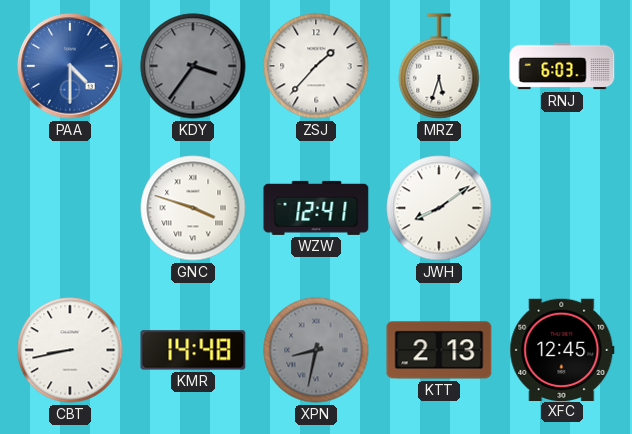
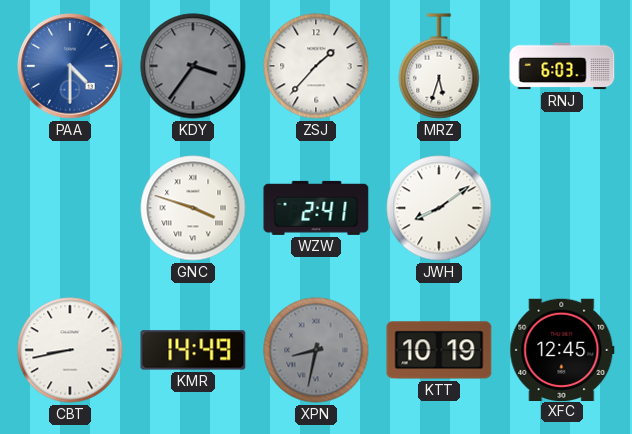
WZW: 12:41 -> 2:41 (316, 208)
KMR: 14:48 -> 14:49 (193, 350)
KTT: 2:13 -> 10:19 (439, 350)
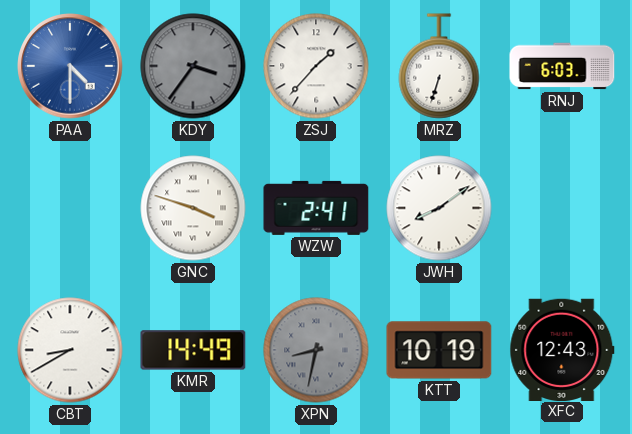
MRZ: 5:33 -> 6:33 (439, 66)
CBT: 8:43 -> 8:40 (70, 350)
XFC: 12:45 -> 12:43 (562, 349)
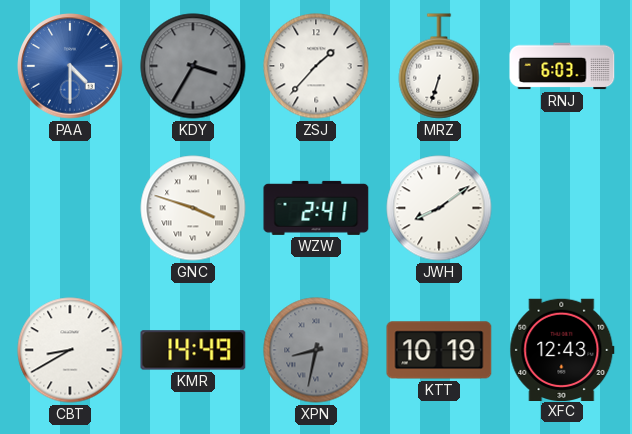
KDY: 3:36 -> 3:35 (193, 66)
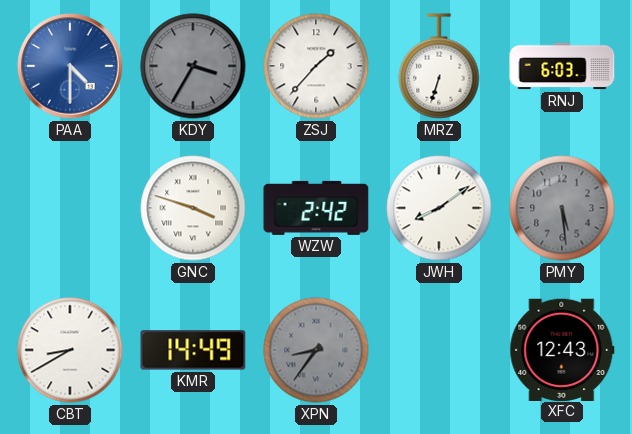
WZW: 2:41 -> 2:42 (316, 208)
PMY: none -> 5:29 (562, 208)
XPN: 8:32 -> 8:36 (316, 350)
KTT: 10:19 -> none (439, 350)
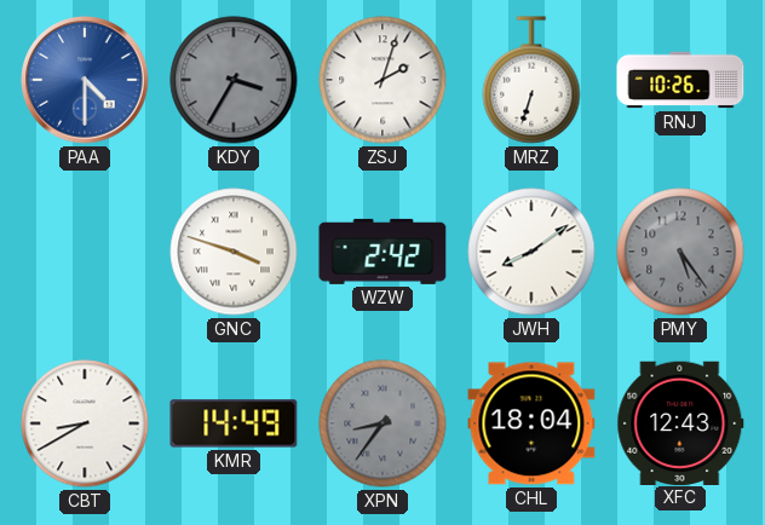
ZSJ: 1:37 -> 2:03 (382, 80)
RNJ: 6:03 -> 10:26 (680, 80)
PMY: 5:29 -> 5:24 (680, 252)
CHL: none -> 18:04 (531, 423)
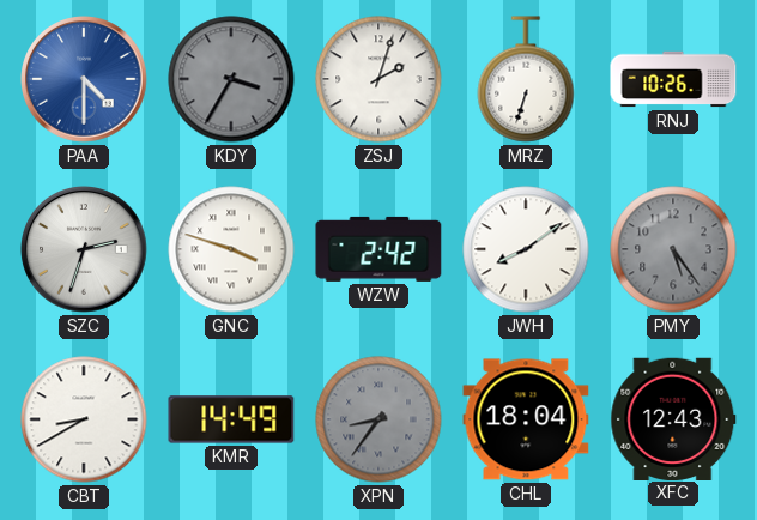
SZC: none -> 2:33 (84, 249)
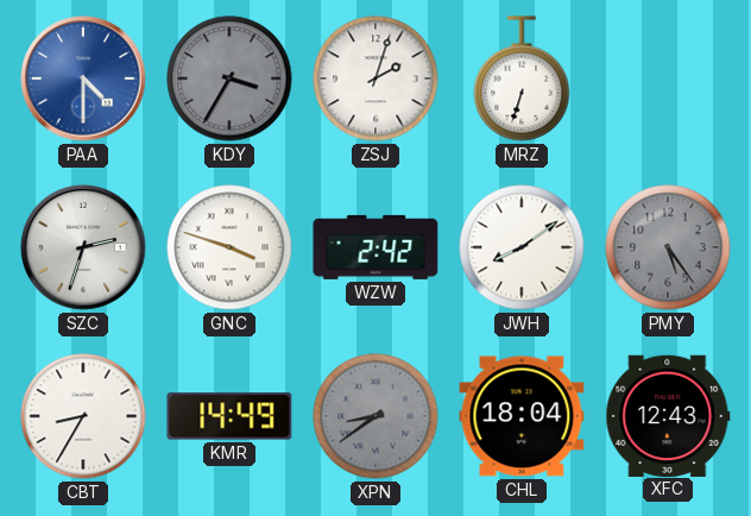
RNJ: 10:26 -> none (673, 79)
CBT: 8:40 -> 8:35 (83, 416)
XPN: 8:36 -> 8:39 (375, 416)
